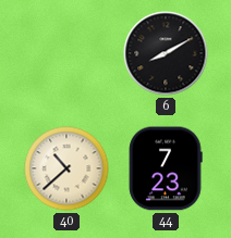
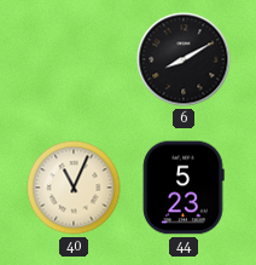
40: 10:38 -> 11:04 (74, 188)
44: 7:23 -> 5:23 (184, 188)
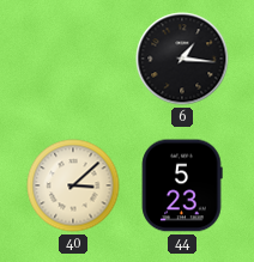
6: 8:10 -> 1:16 (182, 59)
40: 11:04 -> 3:08 (73, 185)
